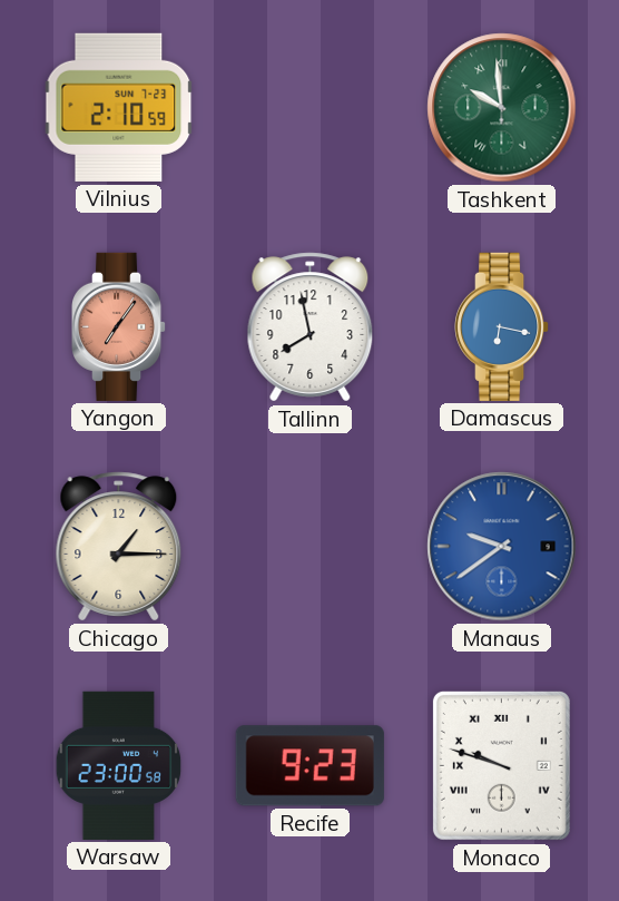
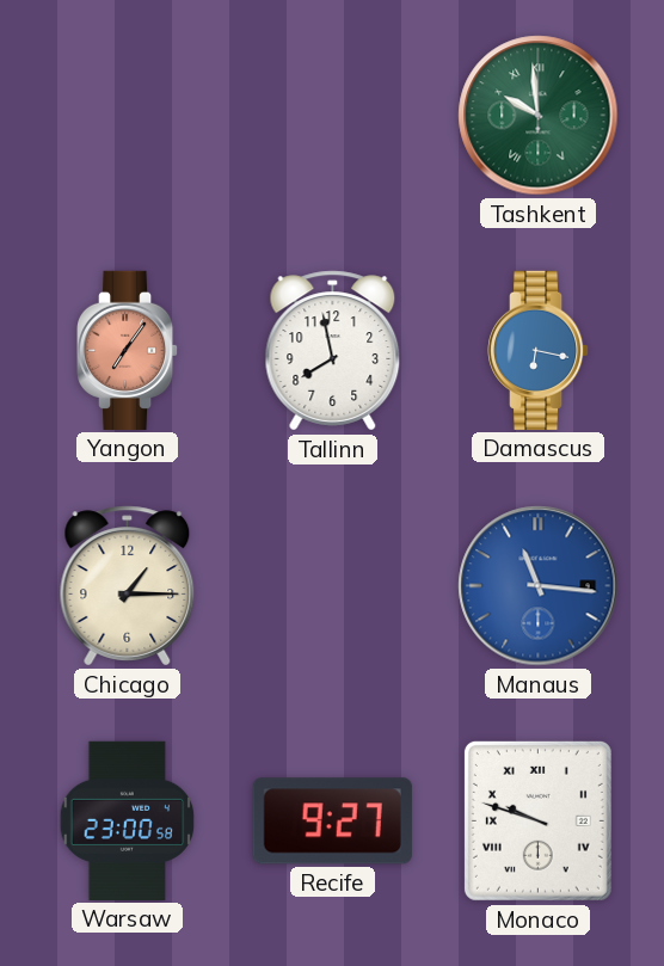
Vilnius: 2:10 -> none (119, 107)
Manaus: 9:39 -> 11:16 (539, 586)
Recife: 9:23 -> 9:27 (332, 822)
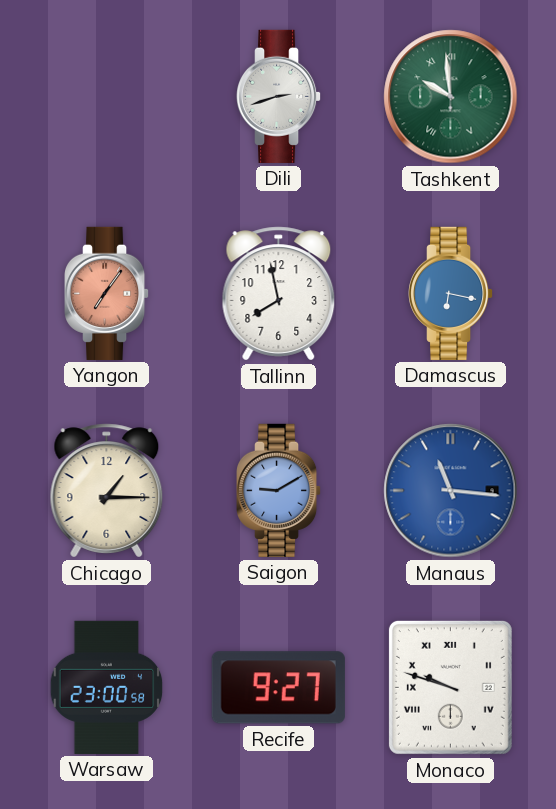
Dili: none -> 2:42 (280, 96)
Saigon: none -> 9:10 (280, 490)
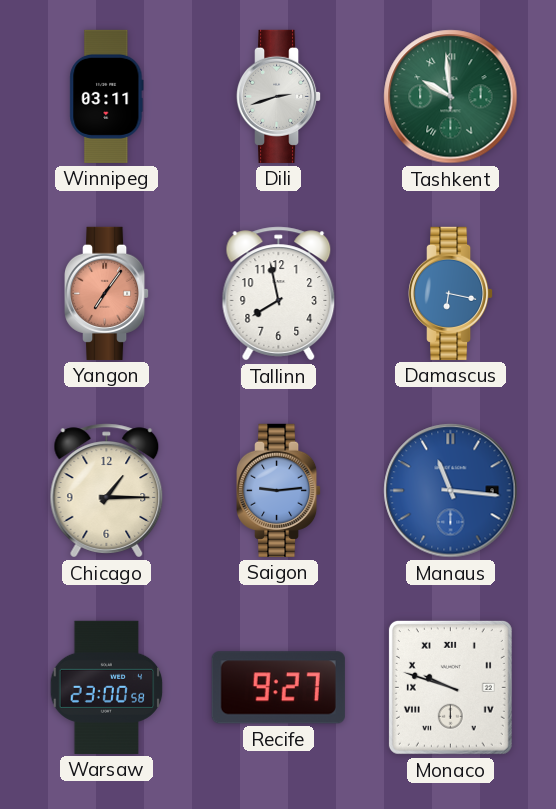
Winnipeg: none -> 03:11 (107, 96)
Saigon: 9:10 -> 9:14 (280, 490)
